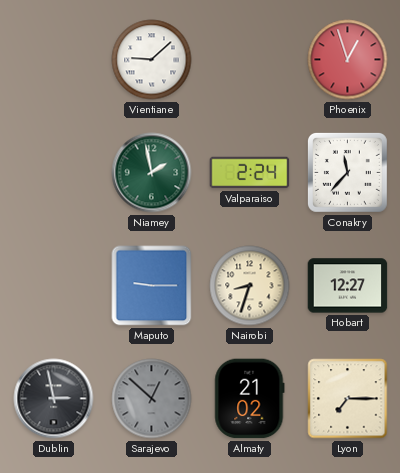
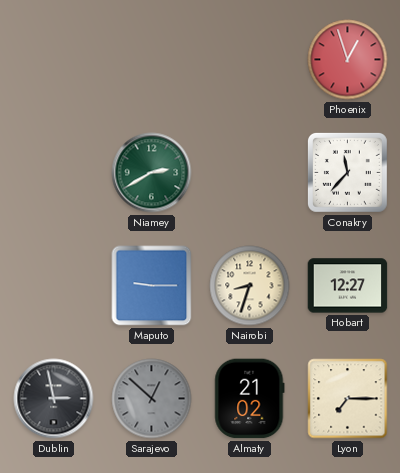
Vientiane: 9:08 -> none (152, 60)
Niamey: 1:58 -> 2:40 (152, 173)
Valparaiso: 2:24 -> none (250, 173)
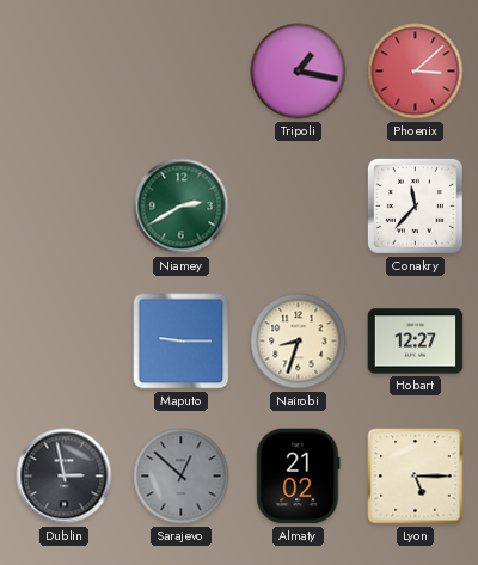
Tripoli: none -> 1:17 (299, 72)
Phoenix: 12:57 -> 3:08 (416, 72)
Lyon: 7:15 -> 5:15 (416, 477)
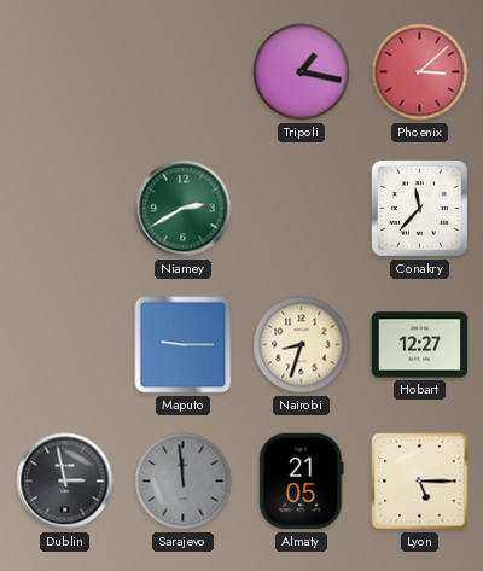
Sarajevo: 12:52 -> 11:59 (184, 482)
Almaty: 21:02 -> 21:05 (302, 482)
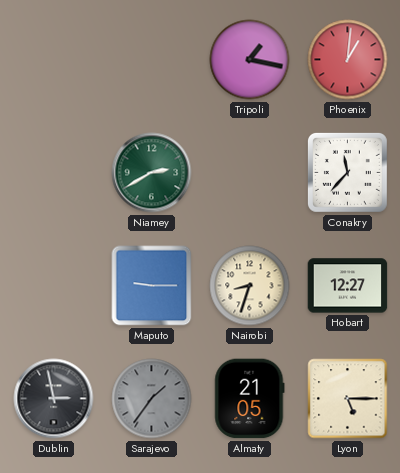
Phoenix: 3:08 -> 1:01 (348, 60)
Sarajevo: 11:59 -> 1:36 (152, 399)
